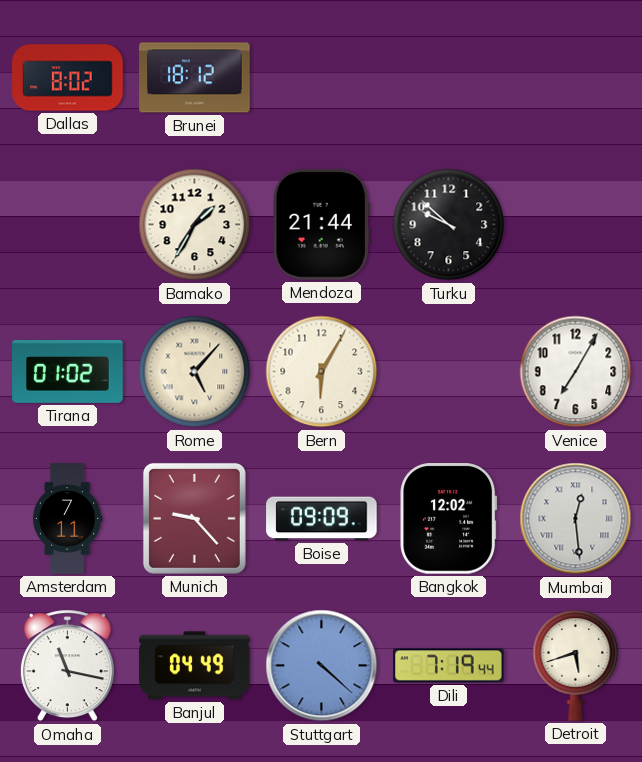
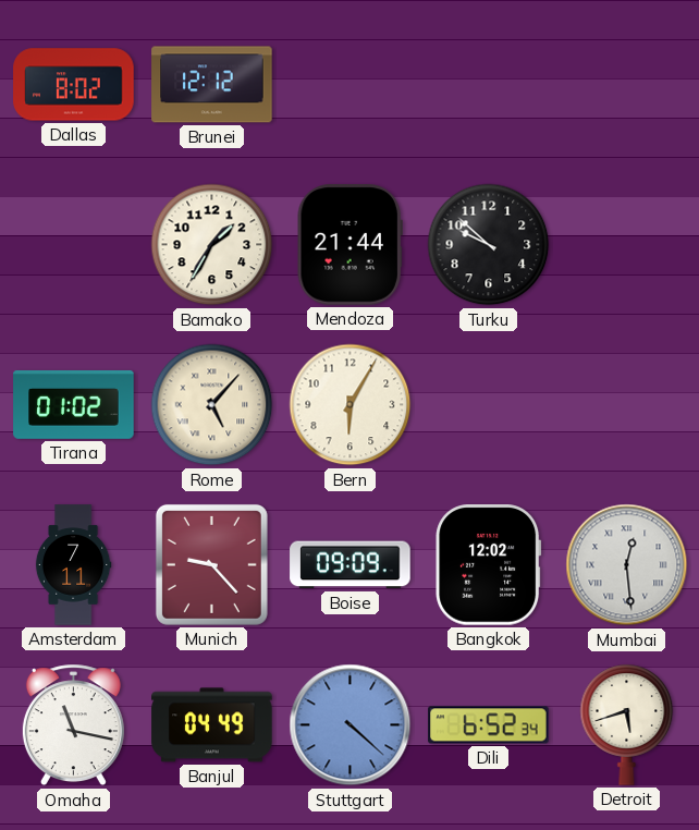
Brunei: 18:12 -> 12:12 (212, 85)
Venice: 7:05 -> none (576, 372)
Dili: 7:19 -> 6:52 (489, 725)
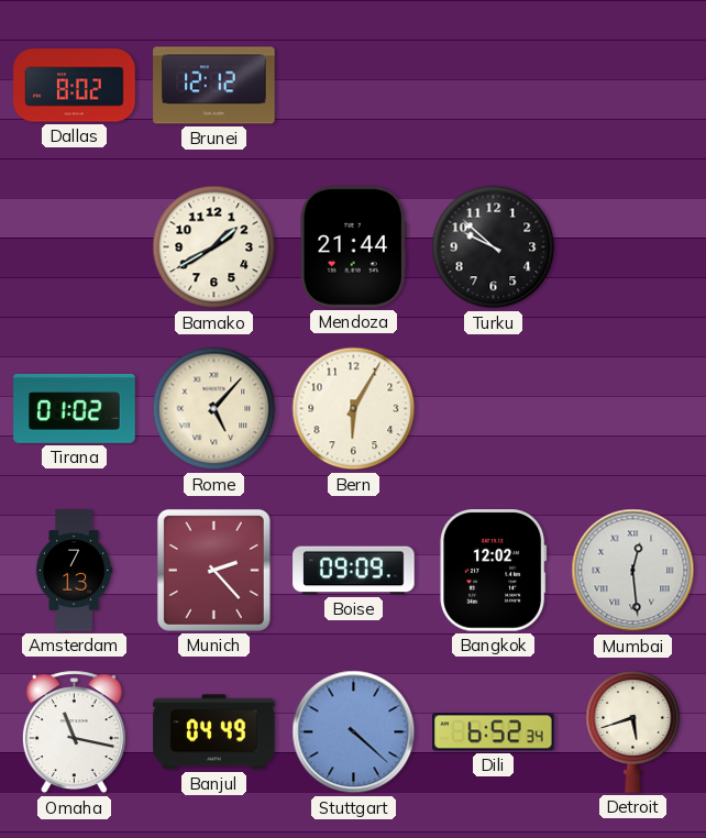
Bamako: 1:35 -> 1:40 (214, 247)
Amsterdam: 7:11 -> 7:13 (74, 571)
Munich: 9:23 -> 2:23 (213, 570)
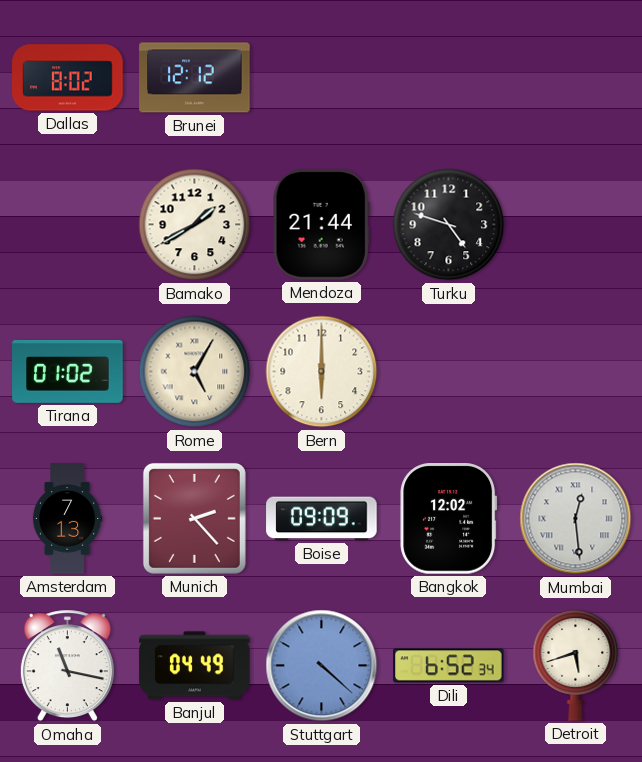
Turku: 9:52 -> 4:48 (449, 225)
Rome: 5:07 -> 5:05 (195, 372)
Bern: 6:05 -> 6:00 (322, 372)
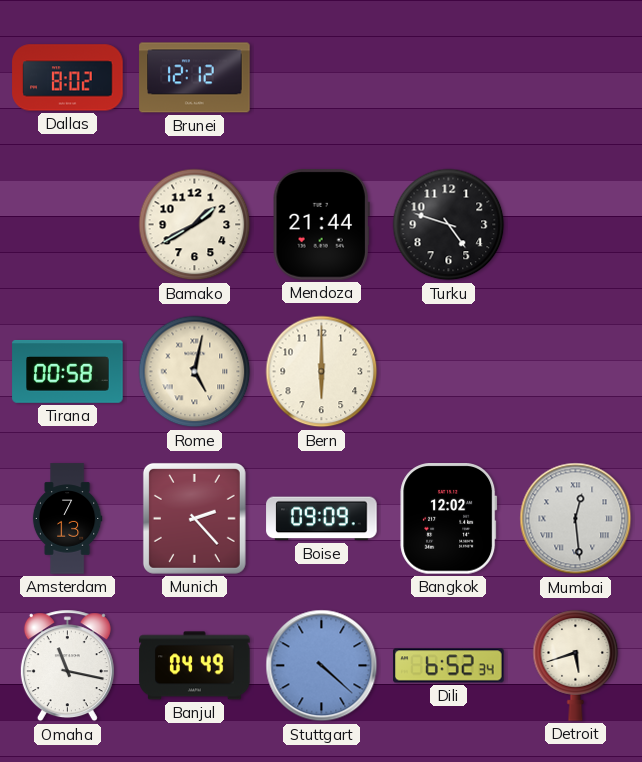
Tirana: 01:02 -> 00:58 (68, 372)
Rome: 5:05 -> 5:02 (195, 372)
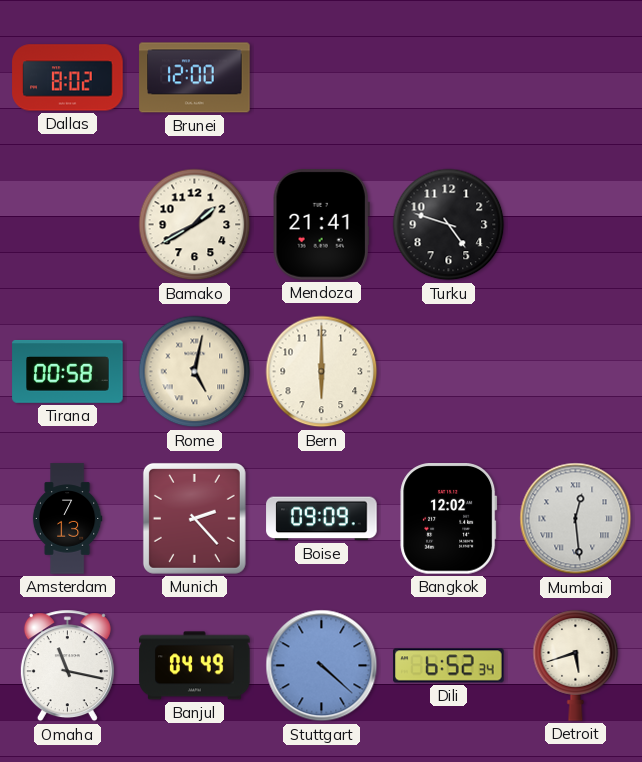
Brunei: 12:12 -> 12:00 (195, 78)
Mendoza: 21:44 -> 21:41 (321, 225)
